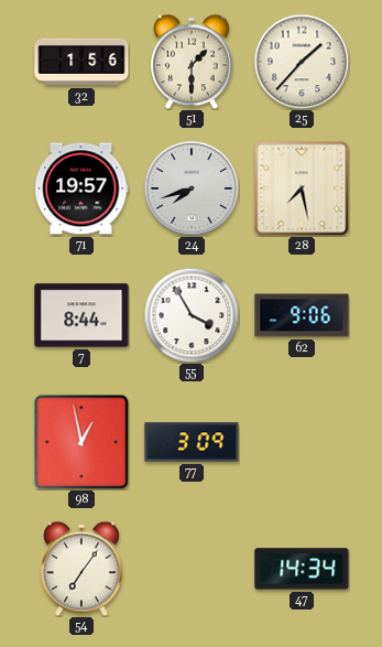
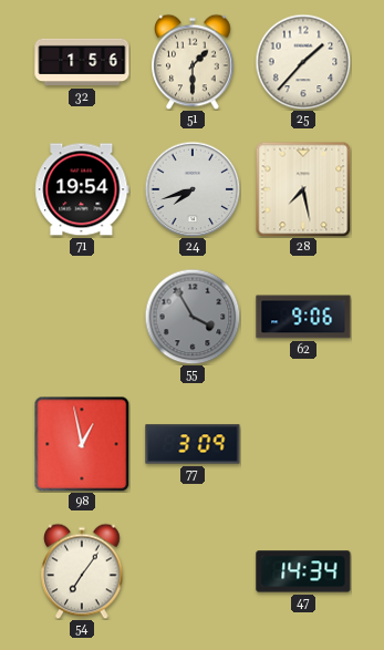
71: 19:57 -> 19:54 (82, 189)
7: 8:44 -> none (81, 315)
55 dial: white -> grey (193, 317)
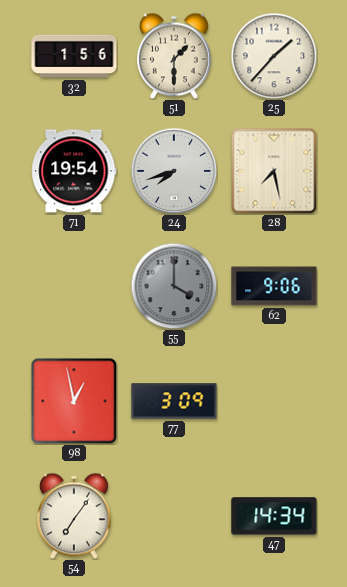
55: 3:55 -> 4:00 (174, 286)
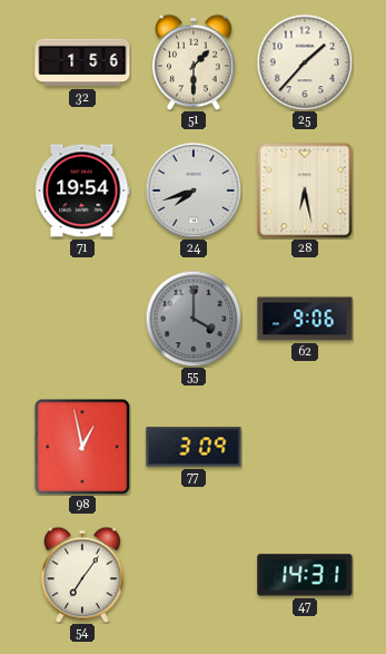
28: 7:28 -> 6:28 (305, 191)
47: 14:34 -> 14:31 (305, 575)
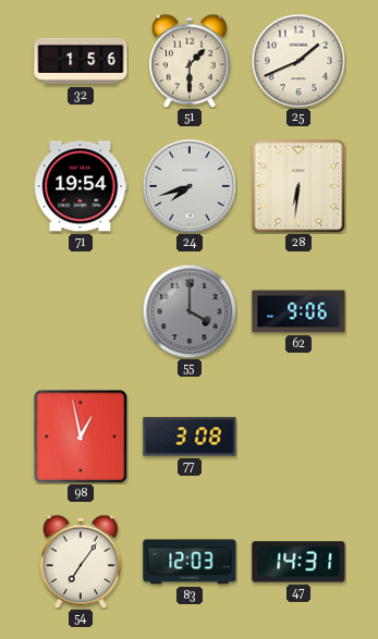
25: 1:37 -> 1:41 (298, 61)
28: 6:28 -> 6:31 (298, 186)
77: 3:09 -> 3:08 (190, 437)
83: none -> 12:03 (190, 562)
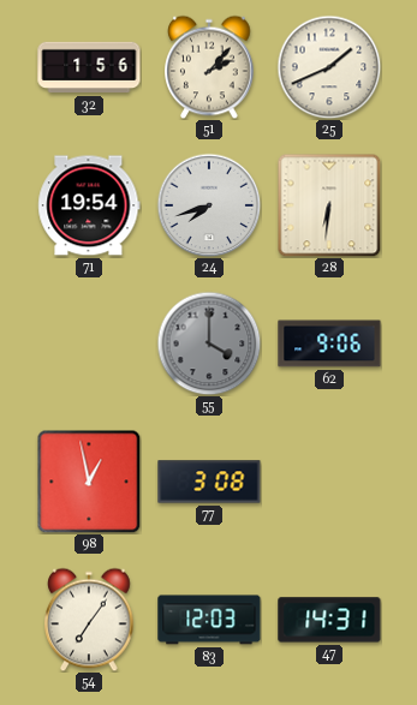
51: 1:30 -> 2:07 (209, 67)
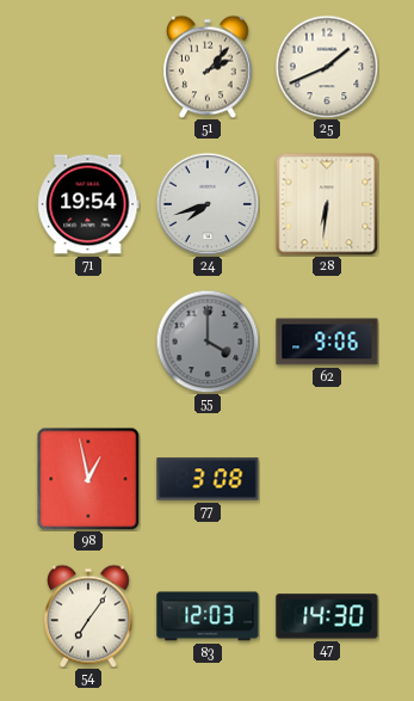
32: 1:56 -> none (89, 67)
47: 14:31 -> 14:30 (327, 616)
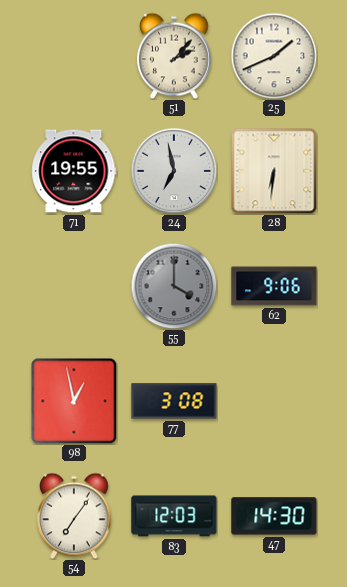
71: 19:54 -> 19:55 (74, 171)
24: 7:42 -> 6:58 (174, 171)
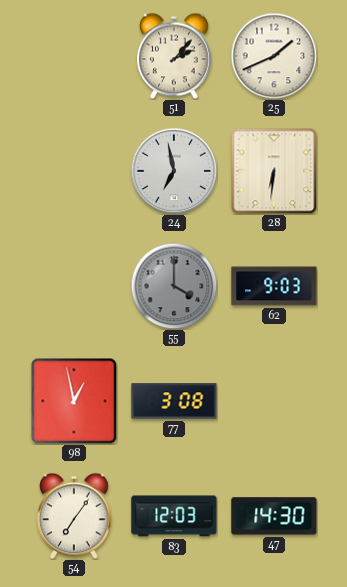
71: 19:55 -> none (74, 171)
62: 9:06 -> 9:03 (274, 286)
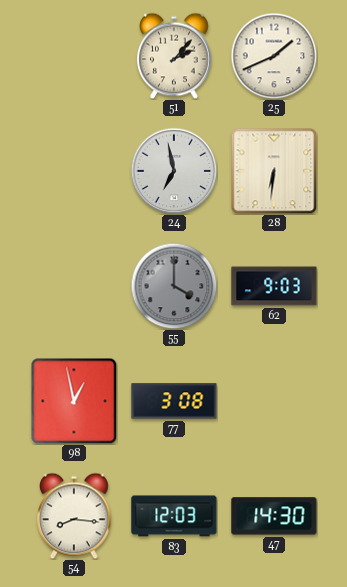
54: 7:06 -> 8:16 (74, 516)
